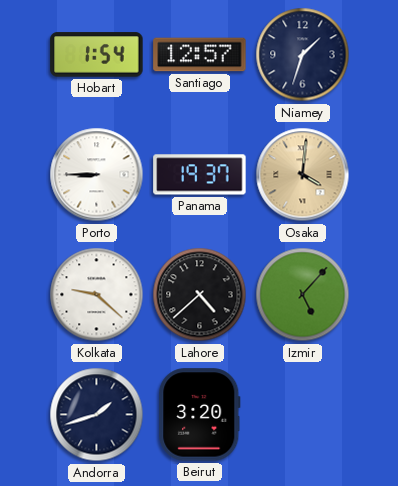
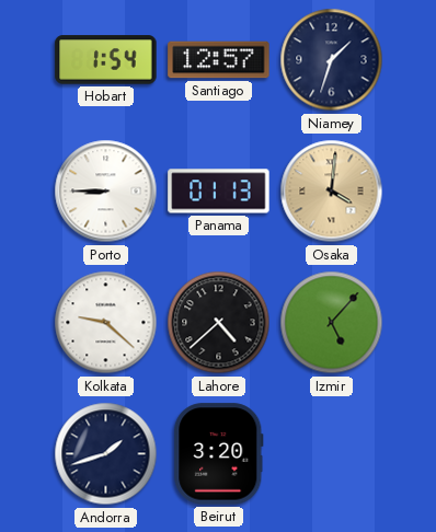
Panama: 19:37 -> 01:13 (219, 192)
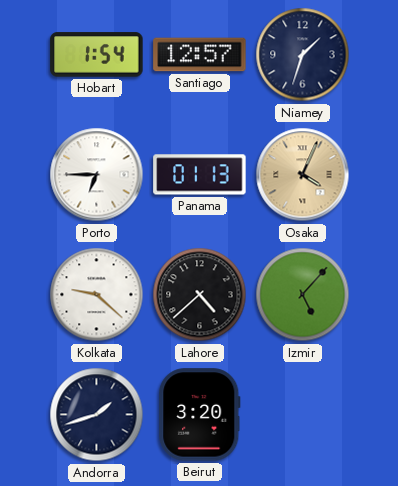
Porto: 8:45 -> 6:45 (97, 175)
Osaka: 4:01 -> 4:04 (303, 175)
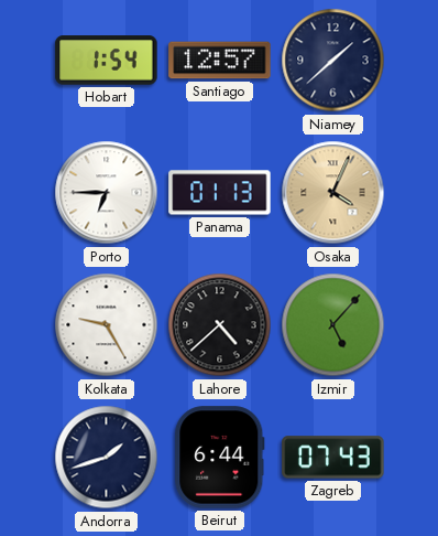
Niamey: 1:33 -> 1:38 (333, 61)
Kolkata: 9:22 -> 9:25 (107, 325)
Beirut: 3:20 -> 6:44 (220, 458)
Zagreb: none -> 07:43 (333, 458)
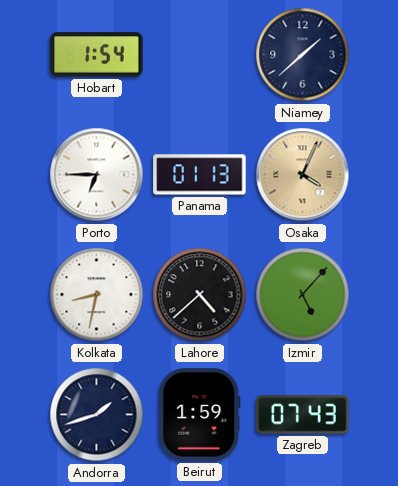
Santiago: 12:57 -> none (220, 61)
Kolkata: 9:25 -> 8:32 (97, 295)
Beirut: 6:44 -> 1:59 (200, 415)
